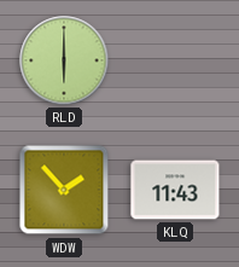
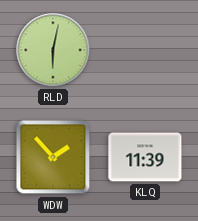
RLD: 6:00 -> 6:02 (53, 50)
KLQ: 11:43 -> 11:39 (145, 157)
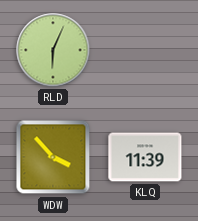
RLD: 6:02 -> 6:04 (53, 50)
WDW: 1:53 -> 3:53 (53, 157)
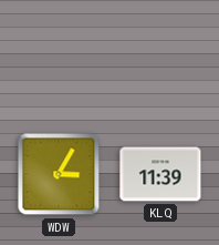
RLD: 6:04 -> none (53, 50)
WDW: 3:53 -> 3:05 (59, 174)
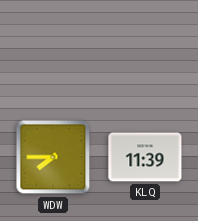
WDW: 3:05 -> 7:45 (53, 157)
